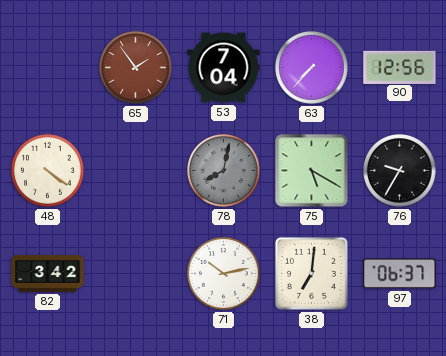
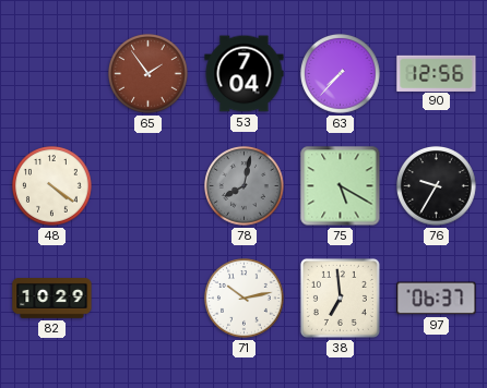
82: 3:42 -> 10:29 (52, 299)
38: 7:01 -> 6:59 (340, 298)
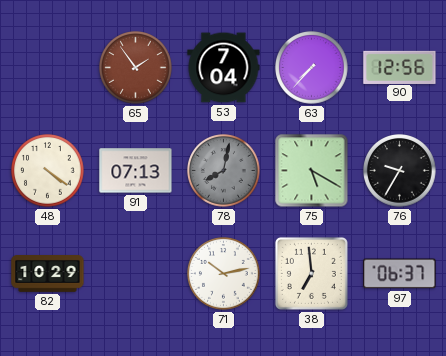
91: none -> 07:13 (136, 171)
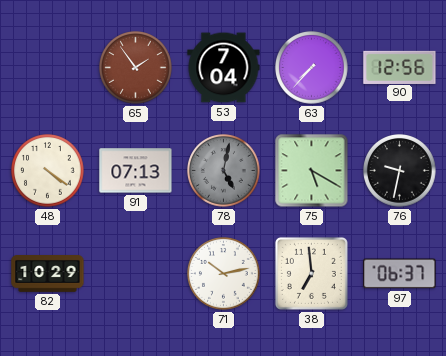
78: 8:02 -> 5:02 (224, 171)
76: 9:35 -> 9:32 (400, 171)
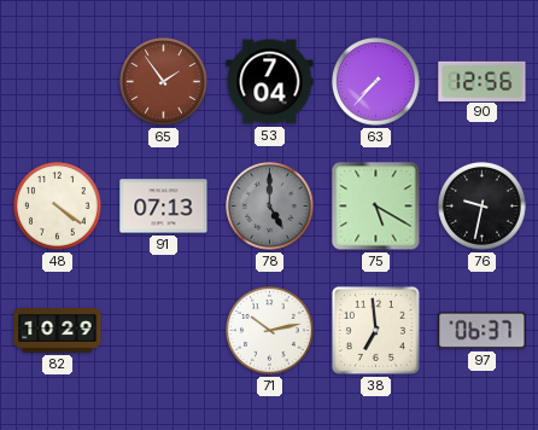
78: 5:02 -> 5:00 (270, 207)
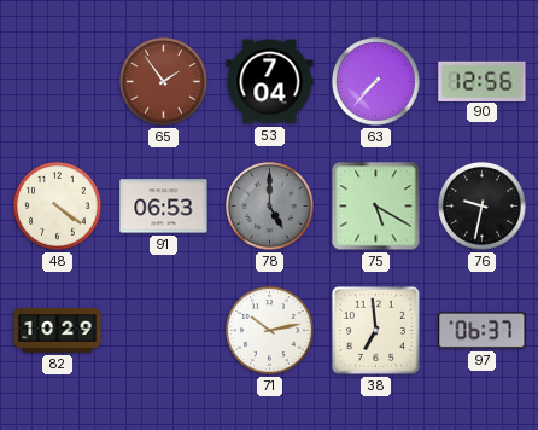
91: 07:13 -> 06:53 (164, 207)
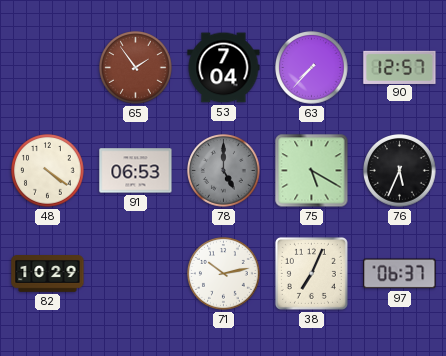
90: 12:56 -> 12:57 (400, 67)
76: 9:32 -> 5:34 (400, 171)
38: 6:59 -> 7:04 (311, 273)
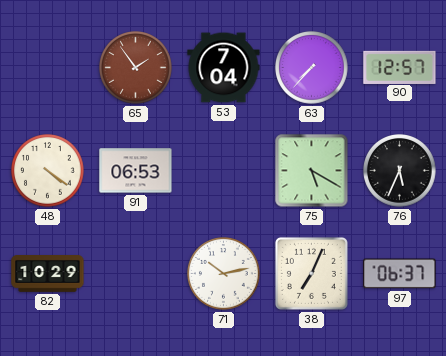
78: 5:00 -> none (224, 171)
